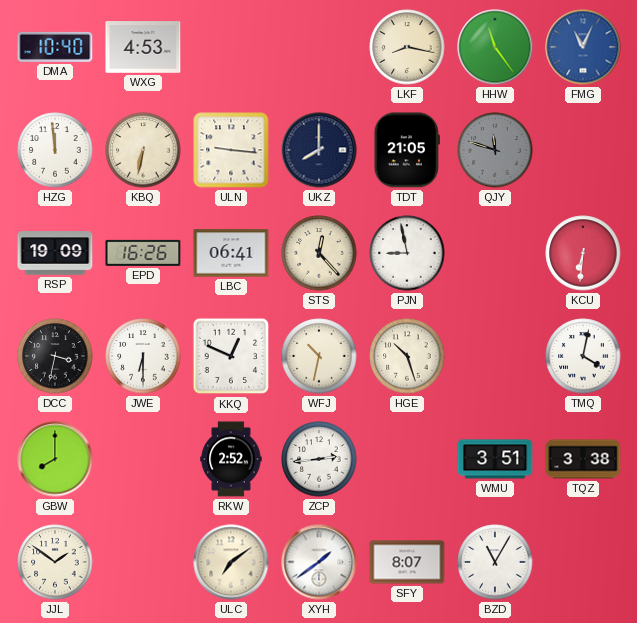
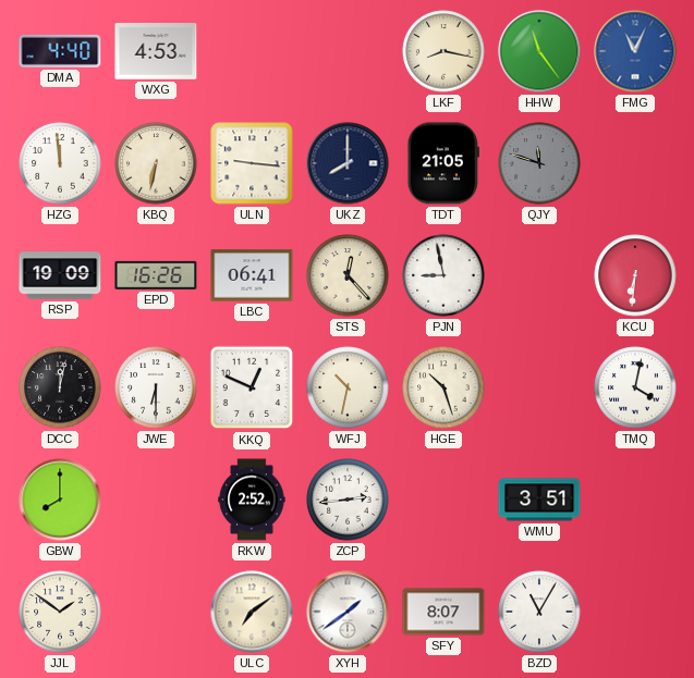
DMA: 10:40 -> 4:40 (60, 51)
DCC: 3:32 -> 12:02 (60, 387)
TQZ: 3:38 -> none (583, 459)
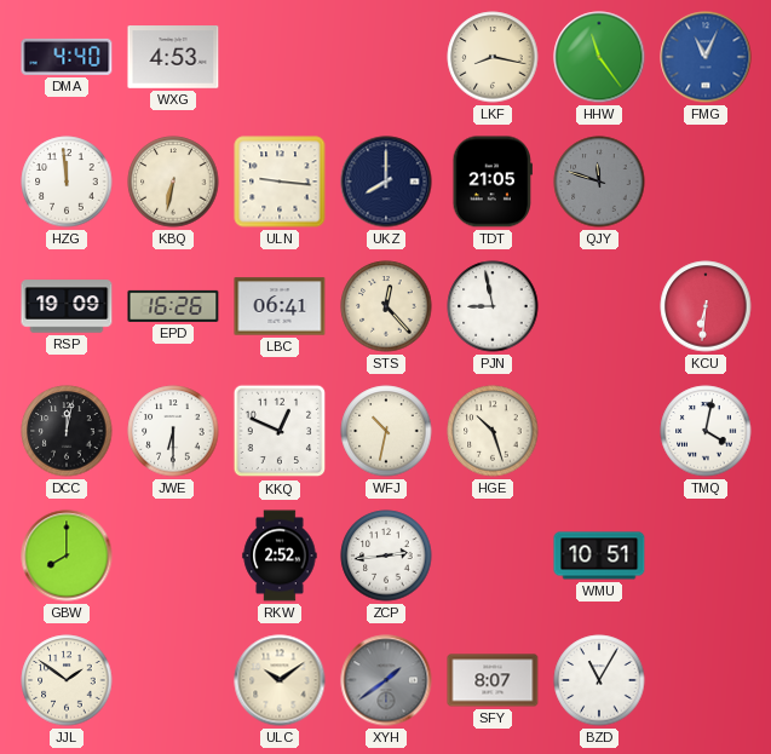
WMU: 3:51 -> 10:51 (599, 556)
ULC: 7:09 -> 10:09 (280, 680)
XYH dial: white -> grey (386, 680)
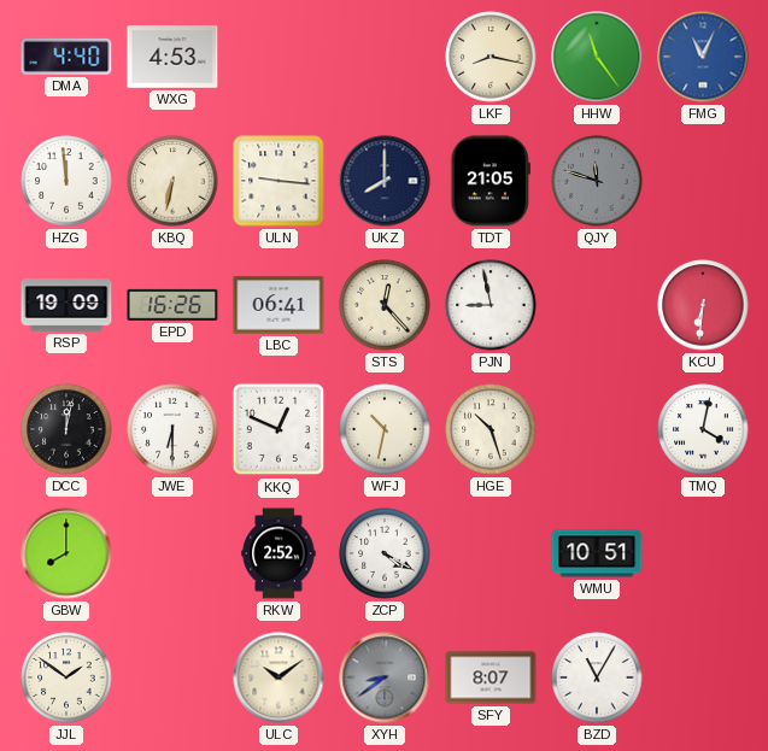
ZCP: 2:44 -> 4:20 (385, 553)
XYH: 1:39 -> 8:39 (385, 677)
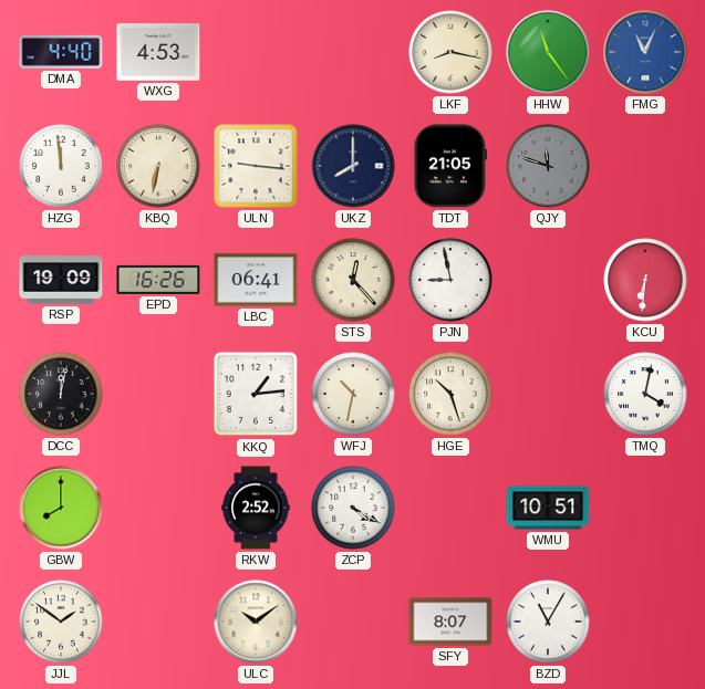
JWE: 6:30 -> none (172, 429)
KKQ: 12:49 -> 1:14 (256, 394)
XYH: 8:39 -> none (385, 677)
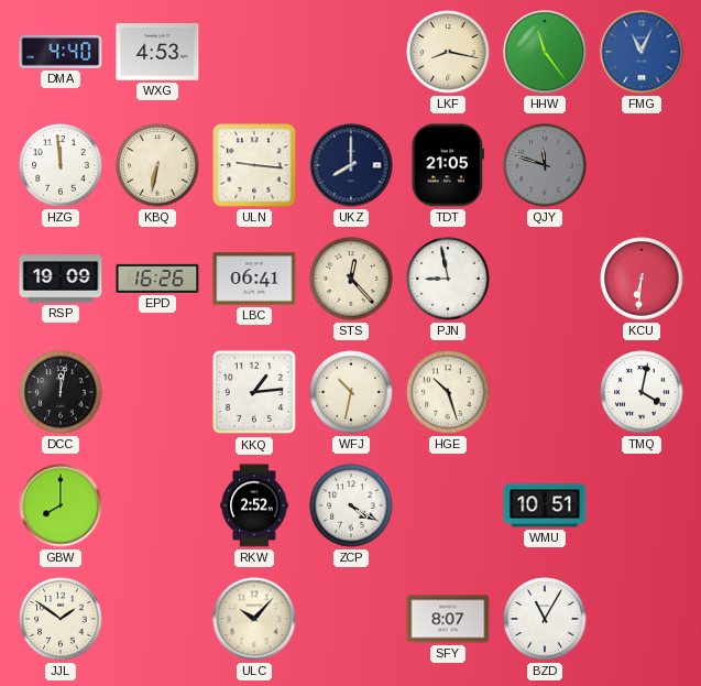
ULC: 10:09 -> 10:07 (254, 619)
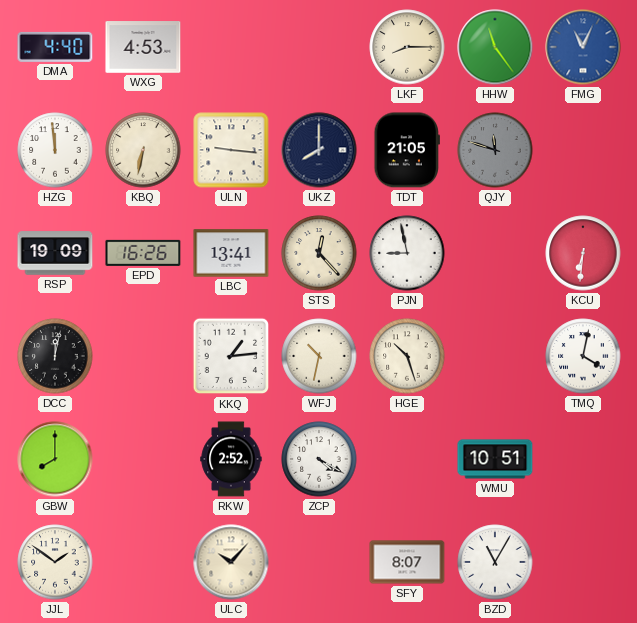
LKF: 8:17 -> 8:15 (407, 47)
LBC: 06:41 -> 13:41 (231, 253)
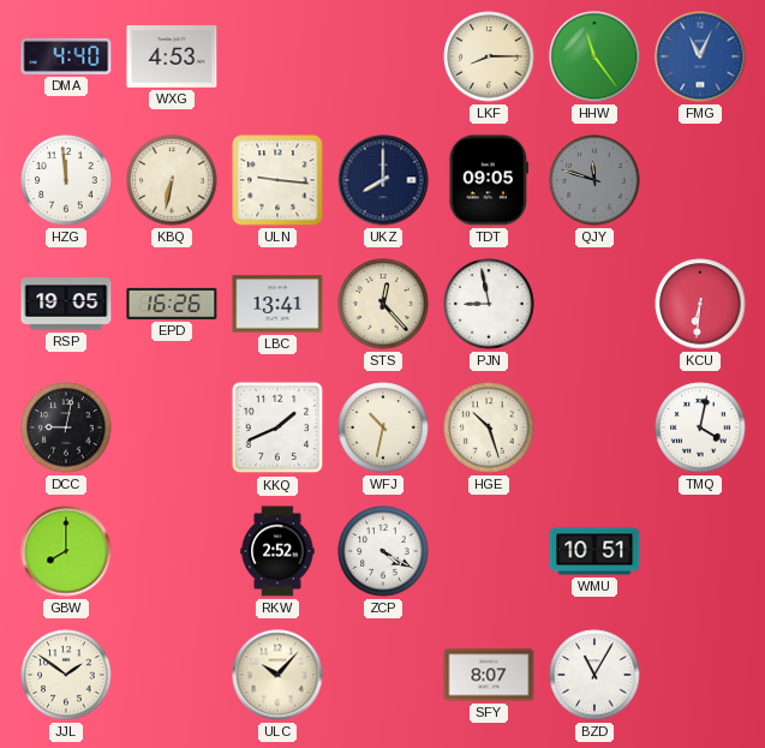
TDT: 21:05 -> 09:05 (489, 180)
RSP: 19:09 -> 19:05 (66, 304)
DCC: 12:02 -> 9:02 (66, 427)
KKQ: 1:14 -> 1:41 (277, 427)
